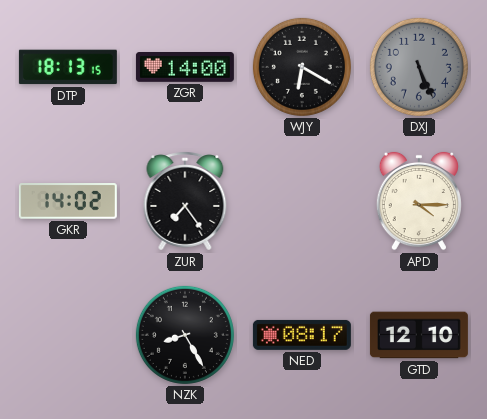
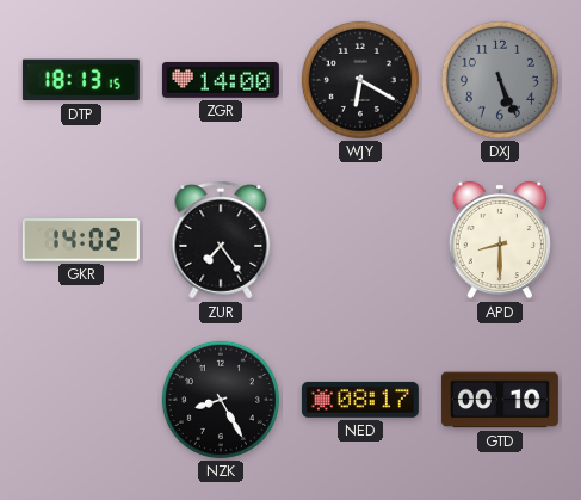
APD: 4:15 -> 8:30 (500, 240)
GTD: 12:10 -> 00:10 (500, 400)
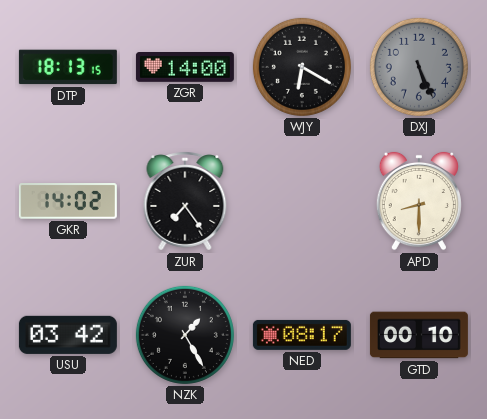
USU: none -> 03:42 (68, 335)
NZK: 8:25 -> 1:25 (185, 335)
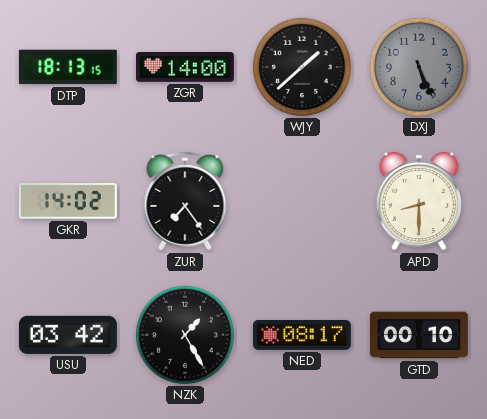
WJY: 6:20 -> 1:38 (302, 67)
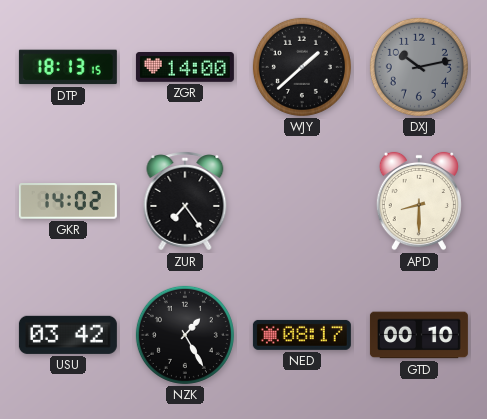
DXJ: 5:26 -> 10:13 (419, 67)
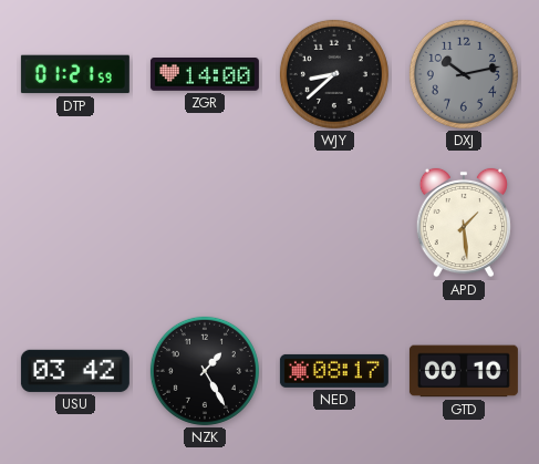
DTP: 18:13 -> 01:21 (75, 74)
WJY: 1:38 -> 8:38 (334, 74)
GKR: 14:02 -> none (68, 202)
ZUR: 7:24 -> none (185, 201)
APD: 8:30 -> 1:29 (464, 223)
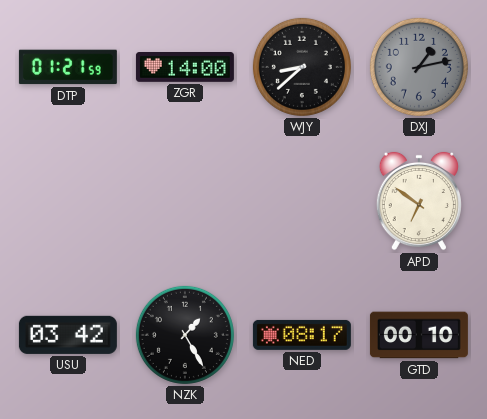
DXJ: 10:13 -> 1:13 (419, 67)
APD: 1:29 -> 6:51 (419, 201)
